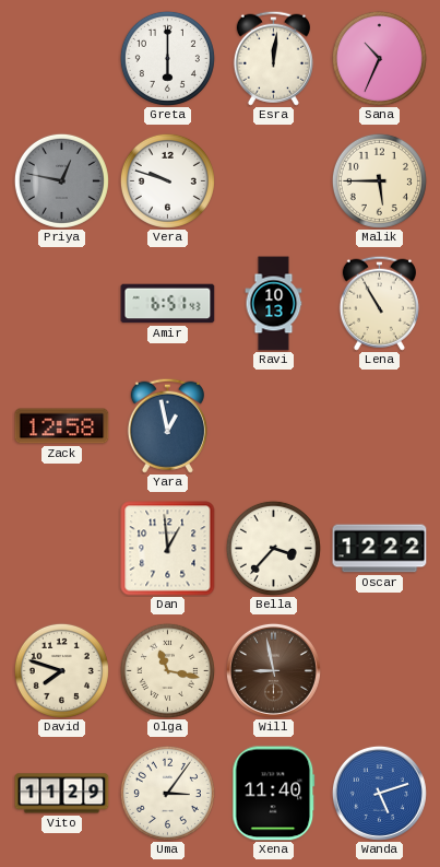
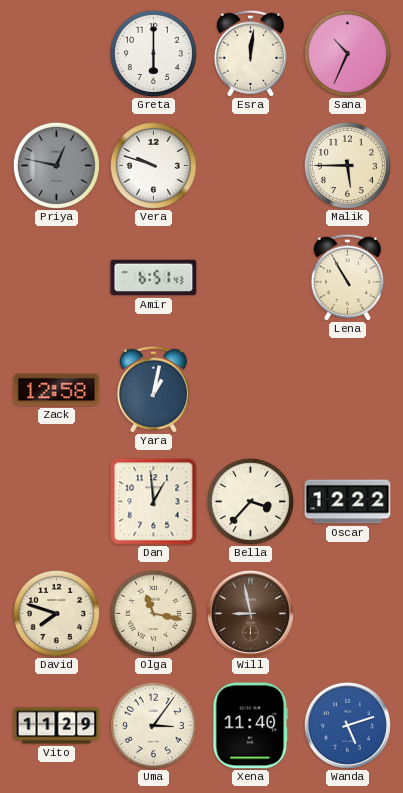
Ravi: 10:13 -> none (274, 304)
Yara: 12:58 -> 1:02 (153, 389)
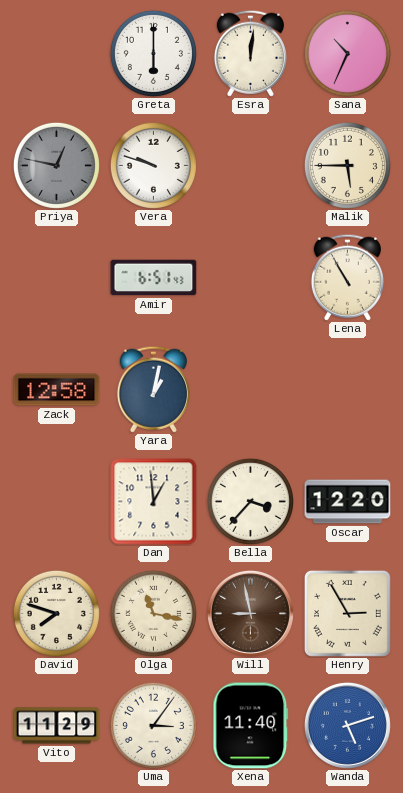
Oscar: 12:22 -> 12:20 (348, 502)
Henry: none -> 2:55 (347, 613)
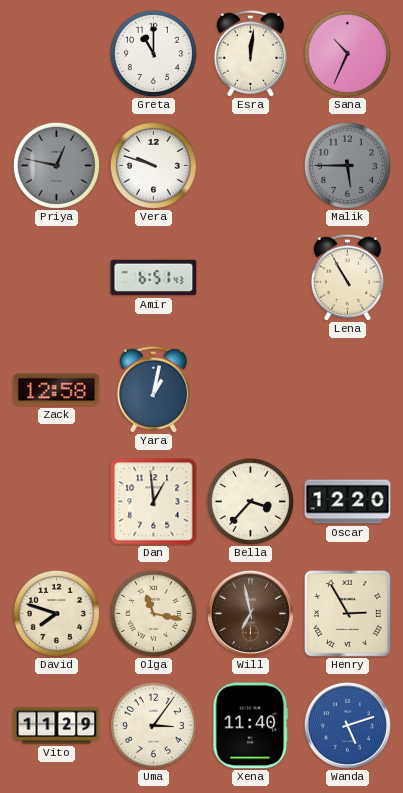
Greta: 6:00 -> 11:00 (153, 53)
Malik dial: cream -> grey (347, 165)
Will: 8:58 -> 6:58 (250, 613)
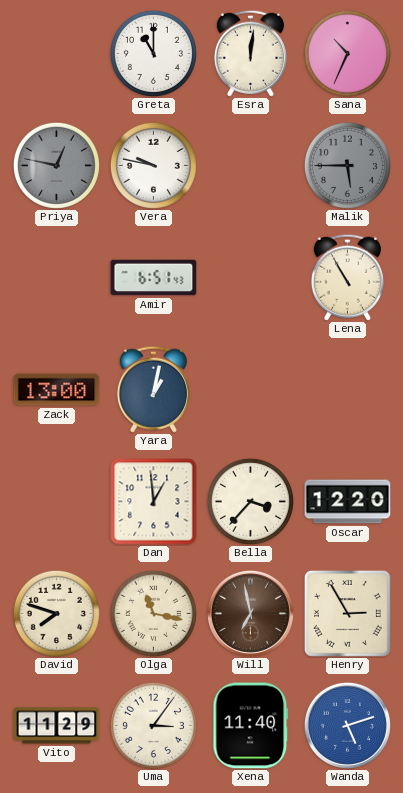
Vera: 9:48 -> 9:47 (153, 165)
Zack: 12:58 -> 13:00 (57, 390)
